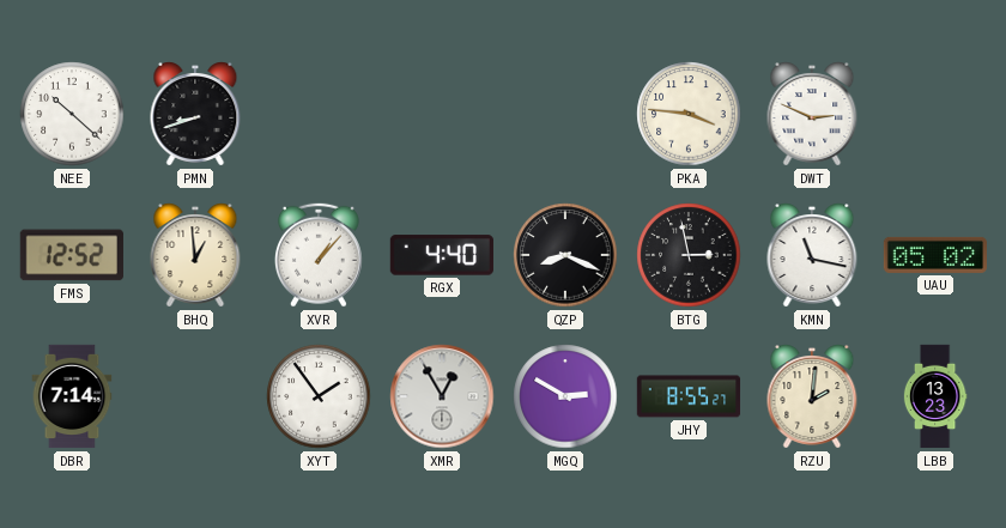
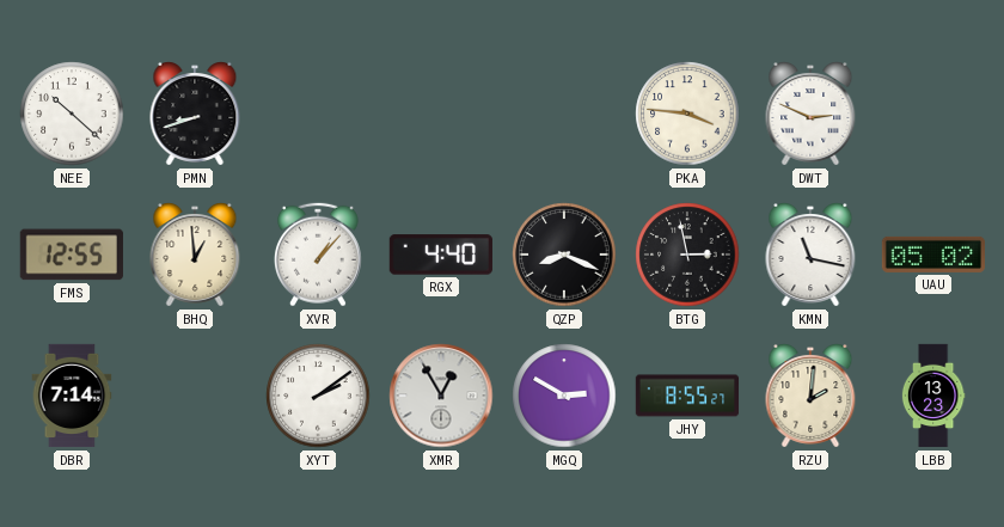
FMS: 12:52 -> 12:55 (72, 255)
XYT: 1:54 -> 2:09 (318, 396)
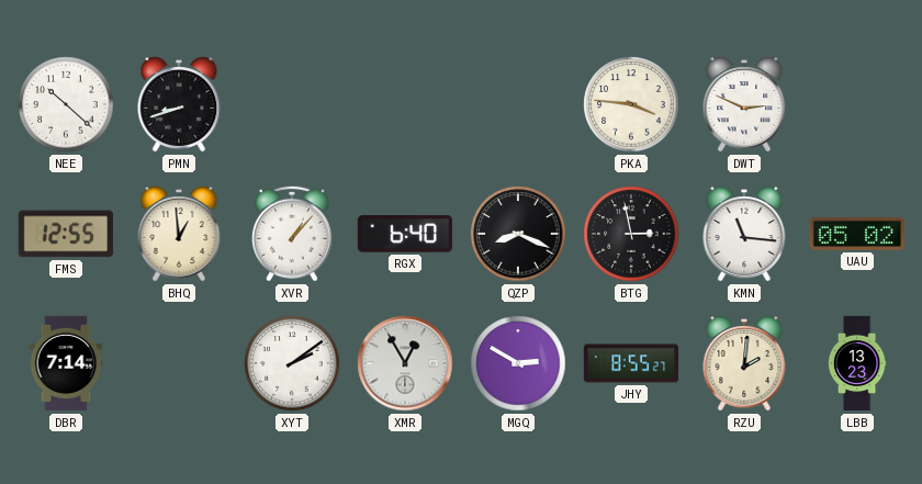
RGX: 4:40 -> 6:40 (405, 234)
KMN: 11:17 -> 11:16 (744, 234)
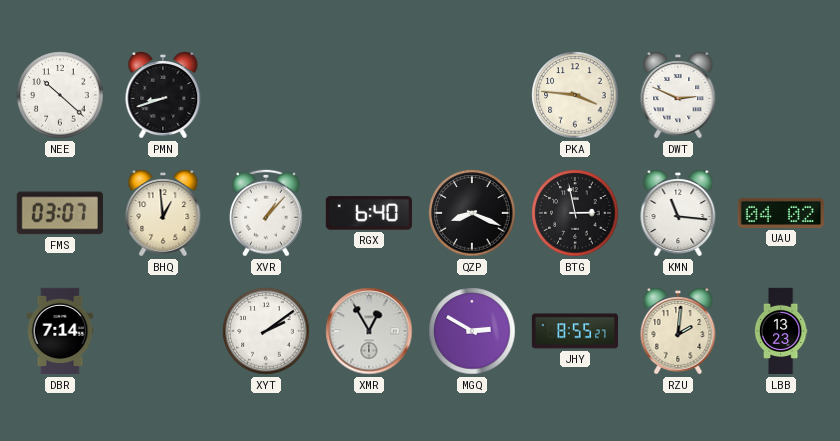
FMS: 12:55 -> 03:07 (60, 213)
UAU: 05:02 -> 04:02 (780, 213)
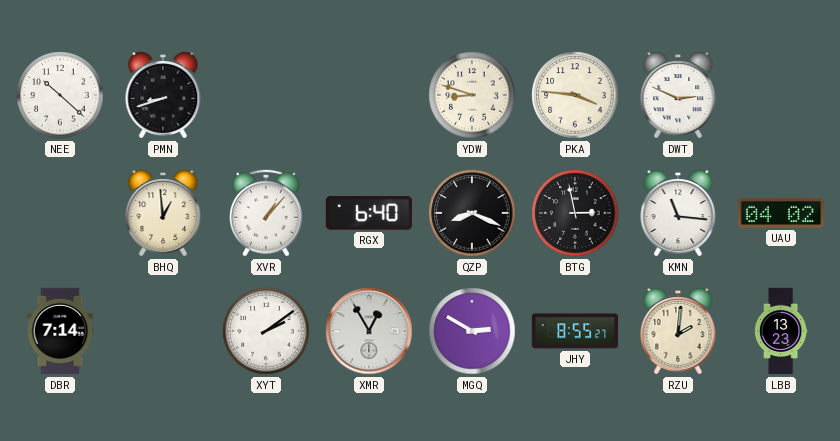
YDW: none -> 8:48 (472, 95)
FMS: 03:07 -> none (60, 213)
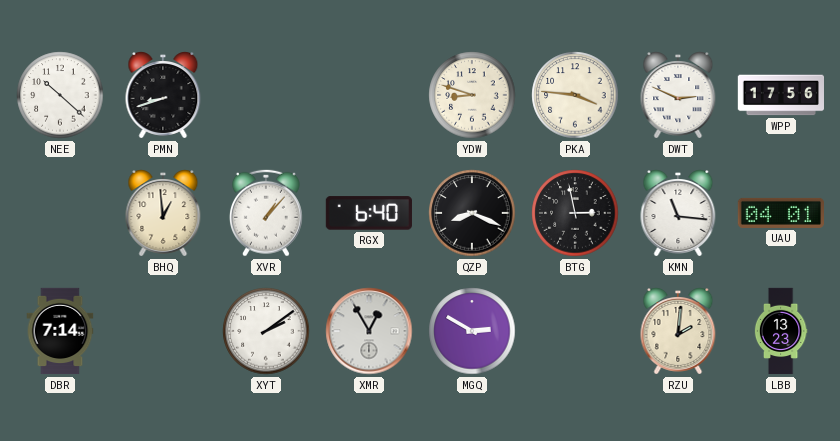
WPP: none -> 17:56 (781, 95)
UAU: 04:02 -> 04:01 (780, 213)
JHY: 8:55 -> none (575, 331)
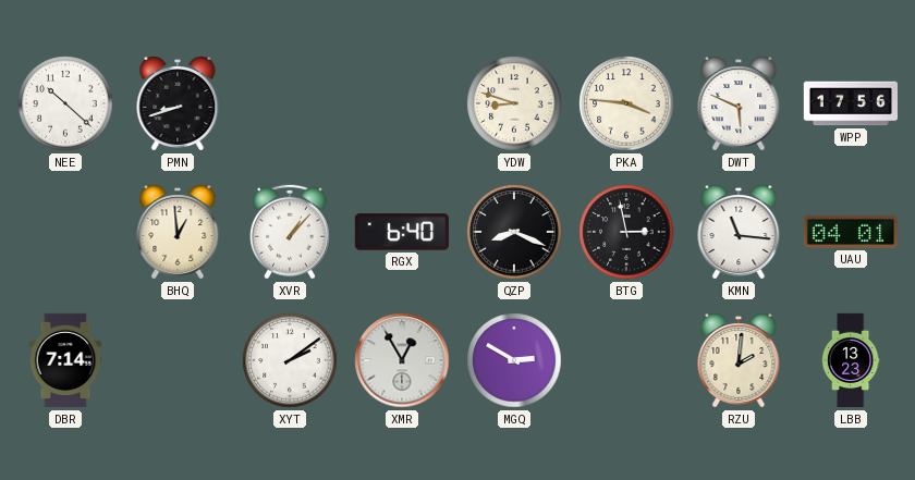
DWT: 2:49 -> 5:49 (739, 103)
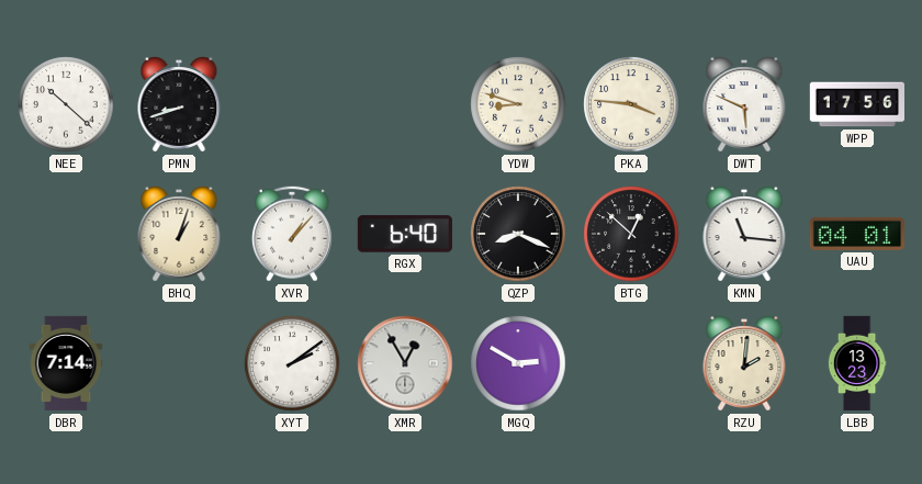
BHQ: 12:59 -> 1:03 (179, 234)
BTG: 2:58 -> 12:52 (631, 234)
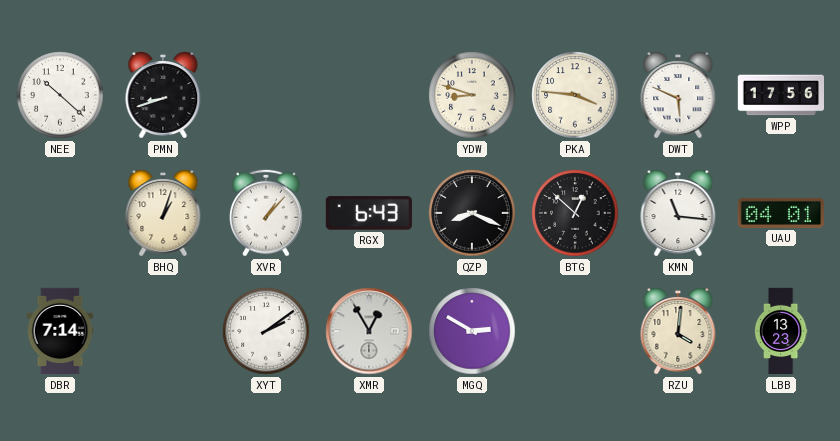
RGX: 6:40 -> 6:43 (369, 213)
RZU: 2:01 -> 4:01 (678, 331)
